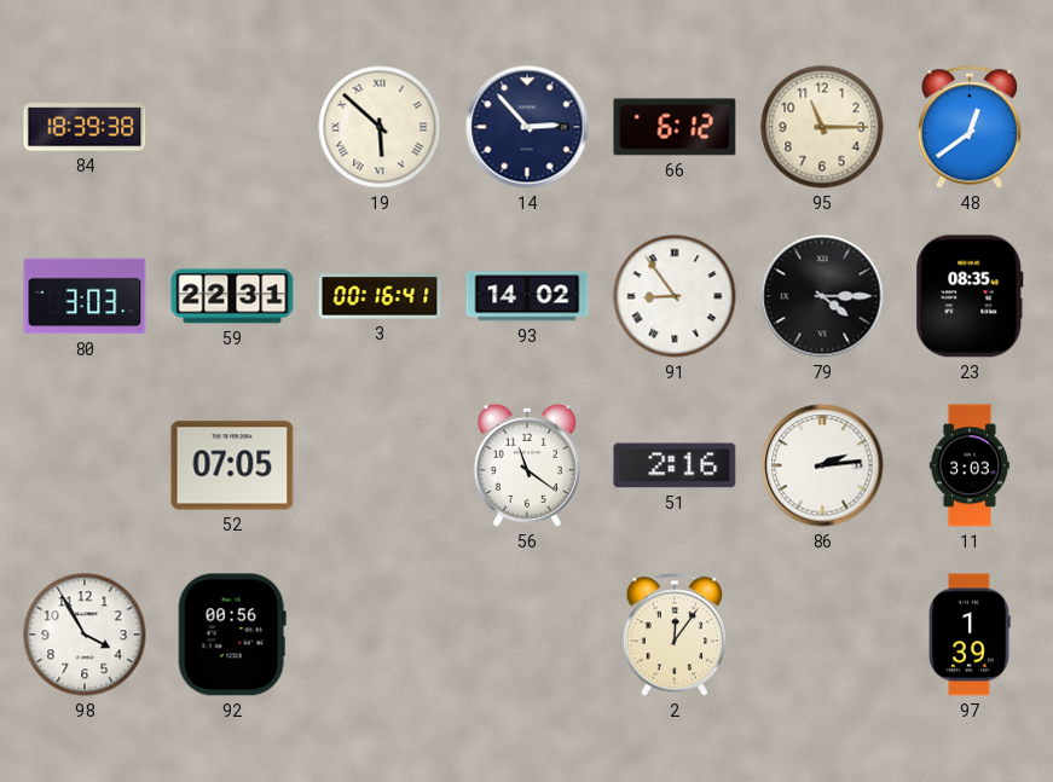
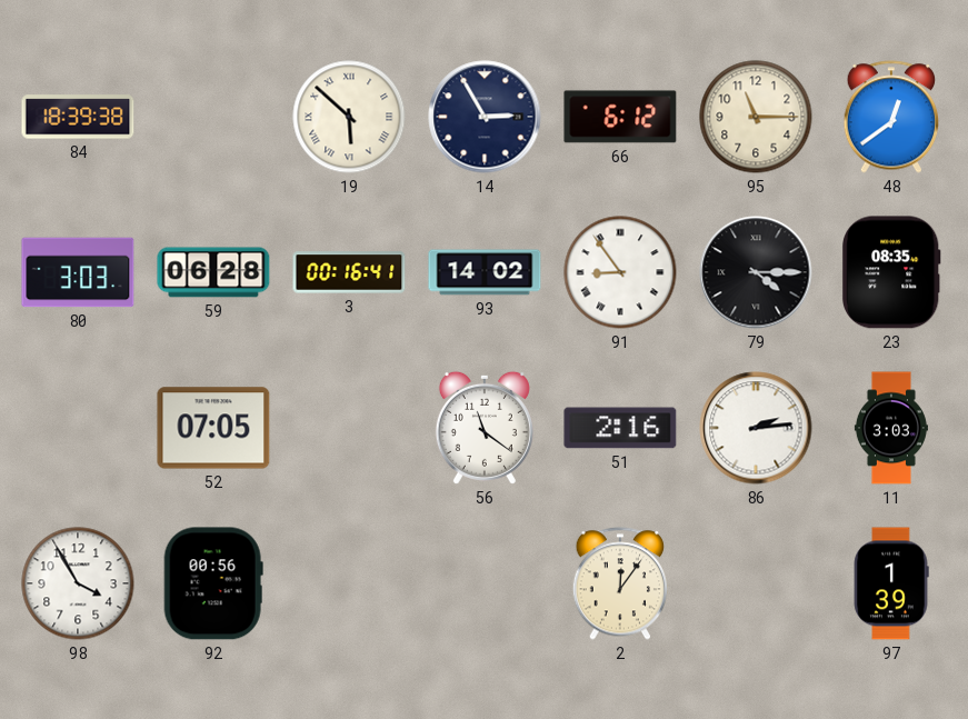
14: 2:53 -> 2:55 (485, 117)
59: 22:31 -> 06:28 (213, 272)
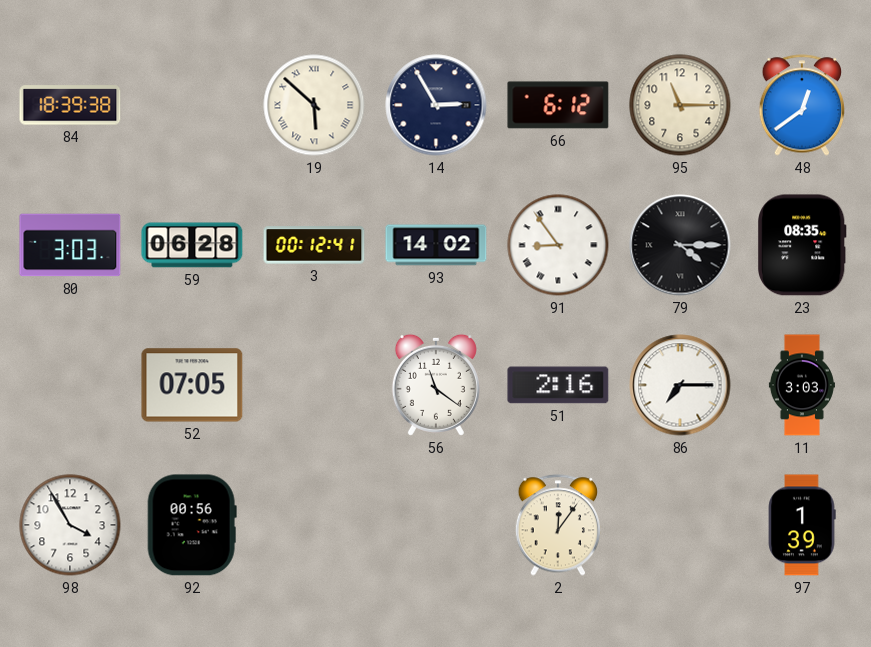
3: 00:16 -> 00:12 (314, 245)
86: 2:14 -> 7:15 (680, 385)
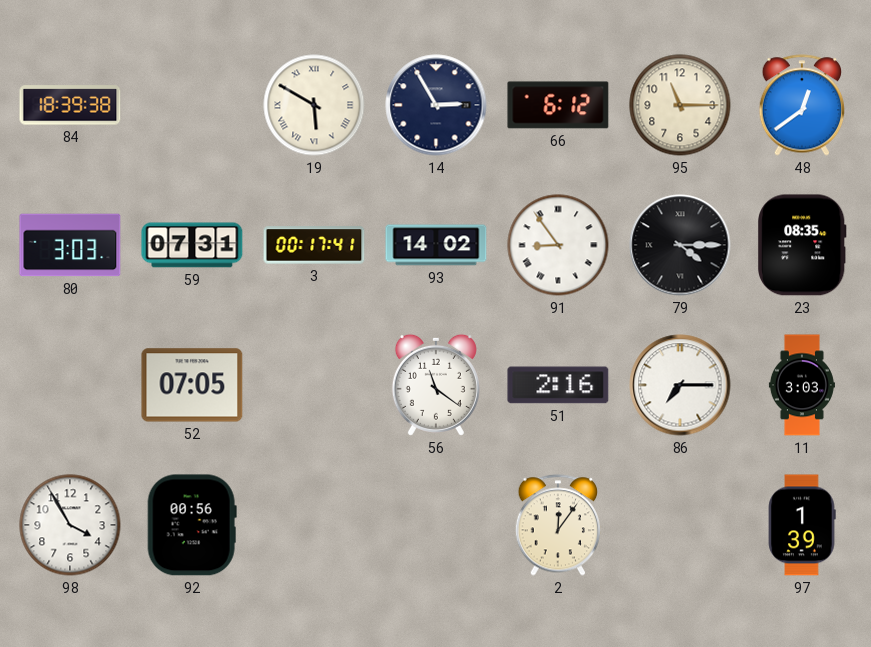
19: 5:52 -> 5:50 (314, 105)
59: 06:28 -> 07:31 (192, 245)
3: 00:12 -> 00:17 (314, 245)
